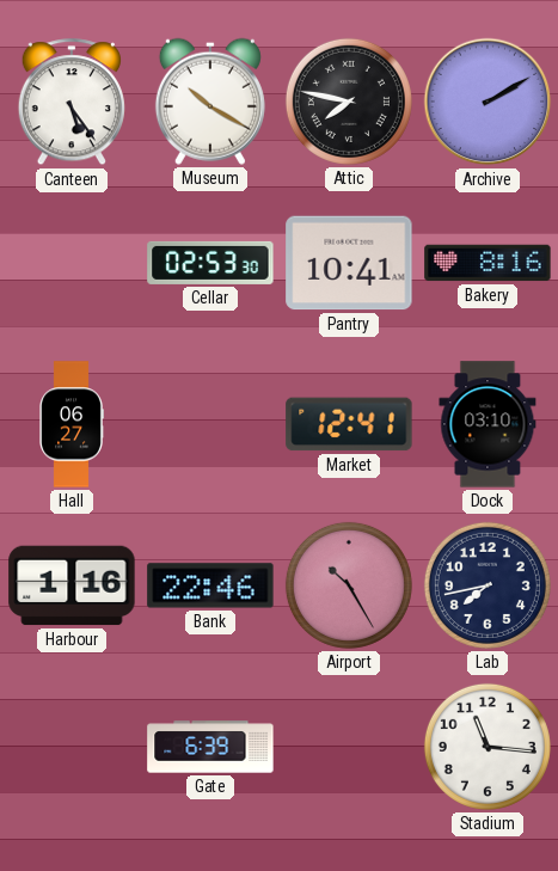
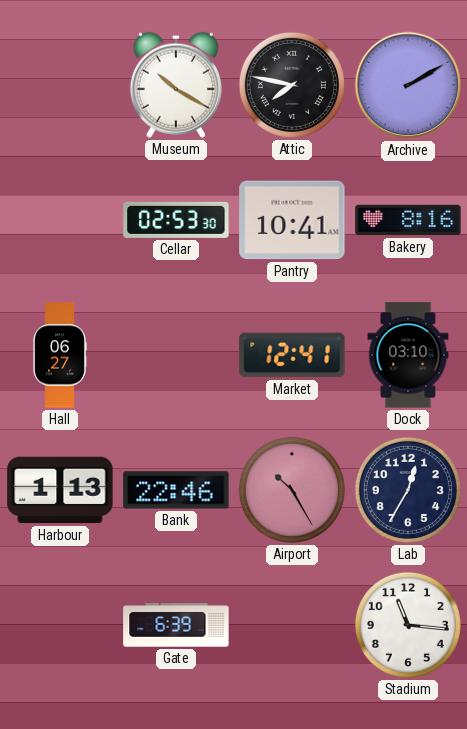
Canteen: 5:24 -> none (72, 103)
Harbour: 1:16 -> 1:13 (60, 490)
Lab: 7:43 -> 12:35 (408, 490)
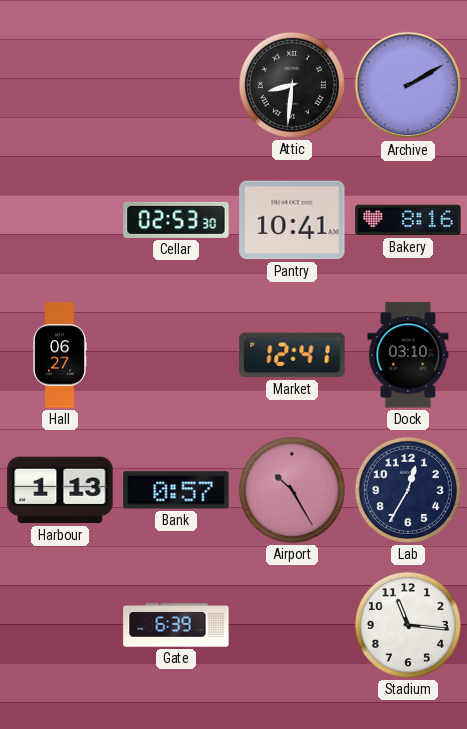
Museum: 10:20 -> none (176, 85)
Attic: 7:47 -> 8:31 (292, 85)
Bank: 22:46 -> 0:57 (176, 490)
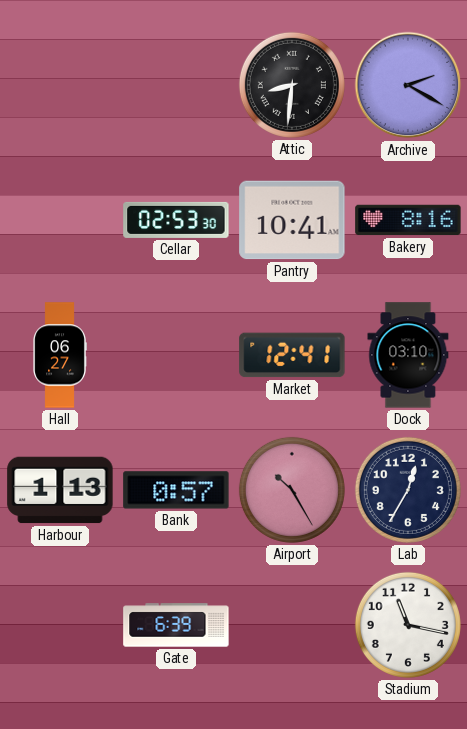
Archive: 2:10 -> 2:20 (408, 85)
Stadium: 11:16 -> 11:17 (408, 625)
